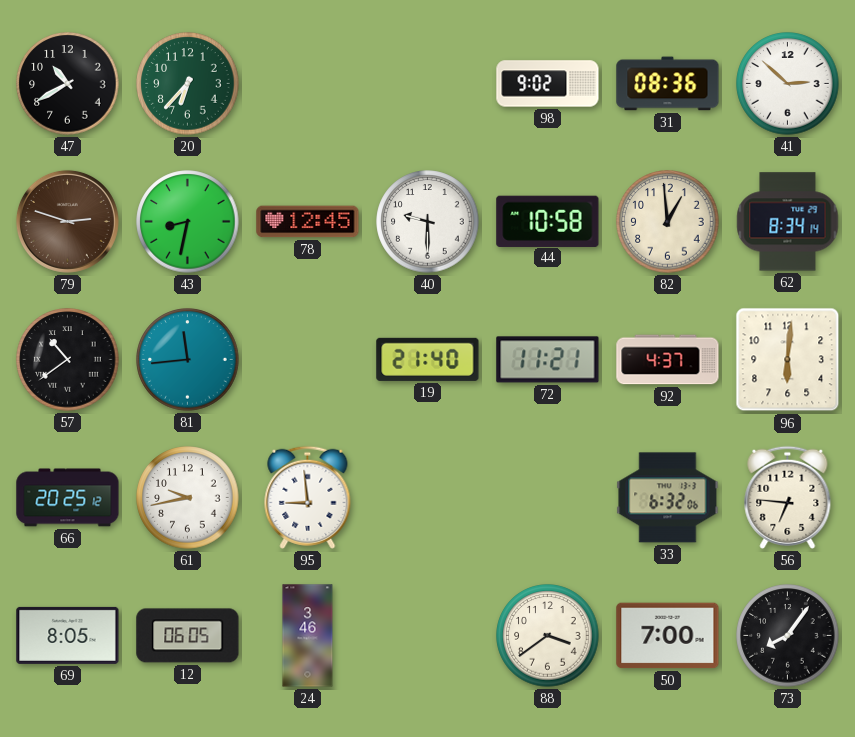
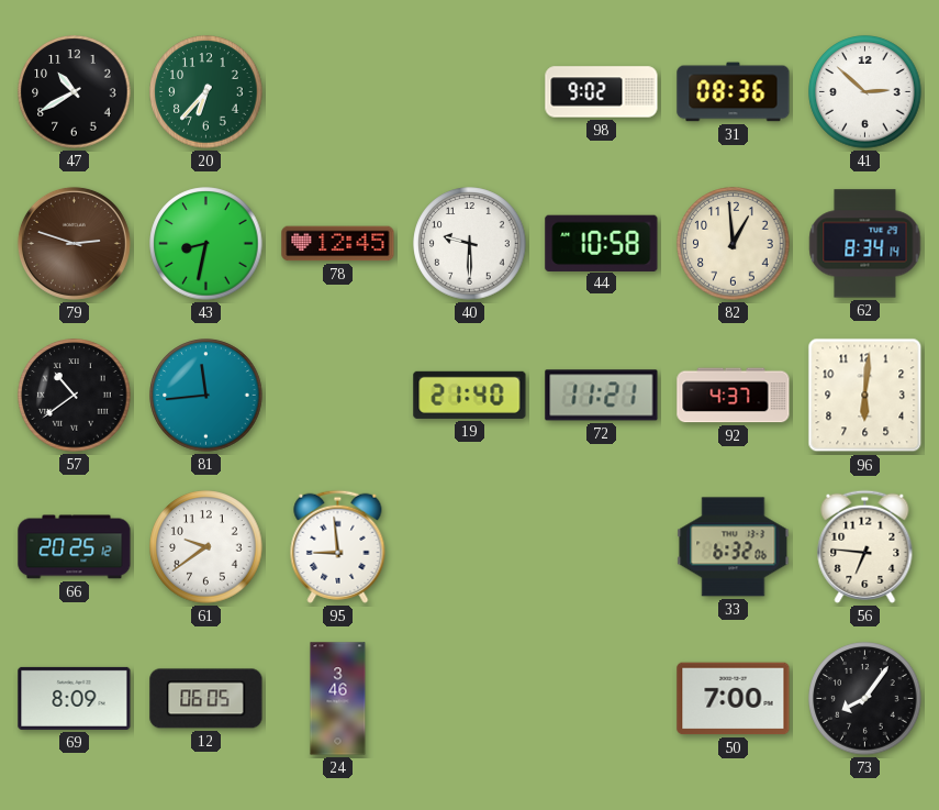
61: 9:43 -> 9:39 (206, 547)
69: 8:05 -> 8:09 (75, 698)
88: 3:39 -> none (548, 636)
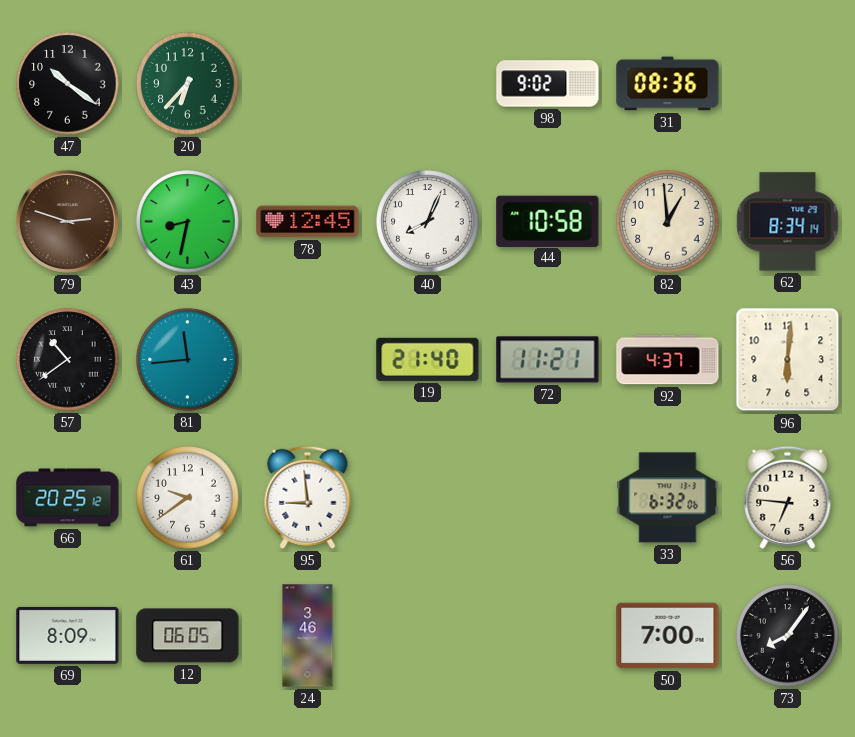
47: 10:40 -> 10:21 (68, 84)
41: 2:52 -> none (865, 92)
40: 9:30 -> 8:04 (428, 222)
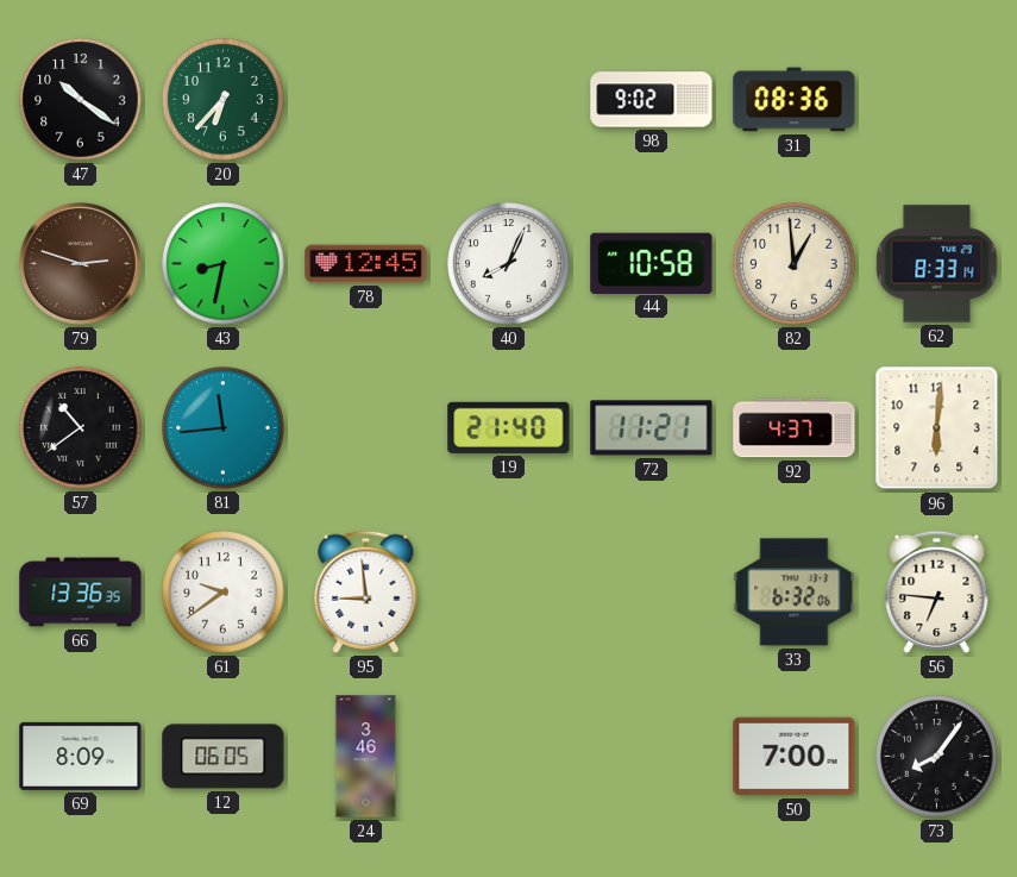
62: 8:34 -> 8:33 (937, 264)
66: 20:25 -> 13:36 (81, 593)
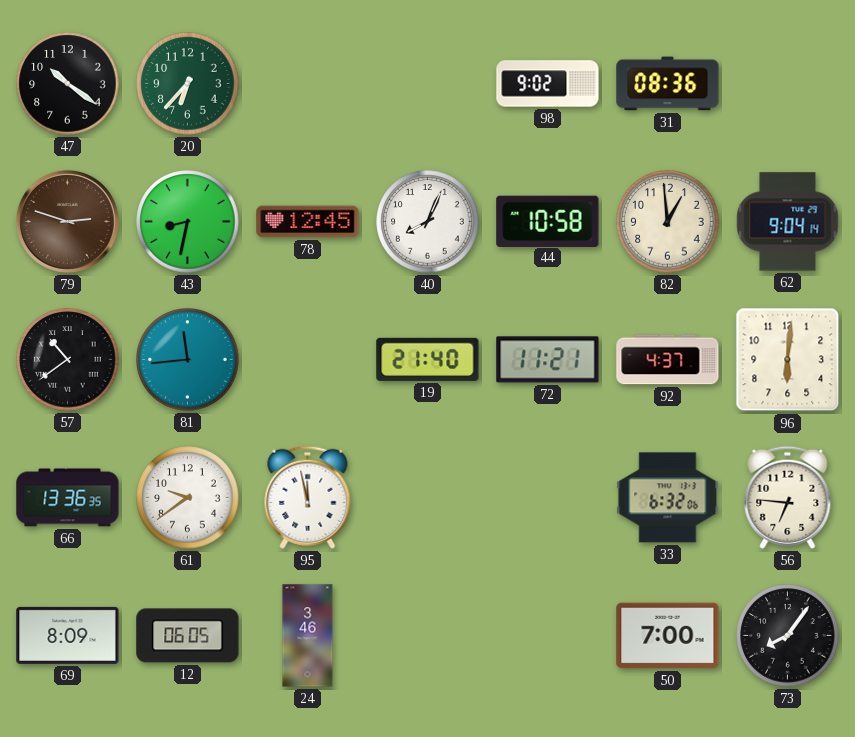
62: 8:33 -> 9:04 (788, 222)
95: 8:59 -> 11:58 (308, 497)
